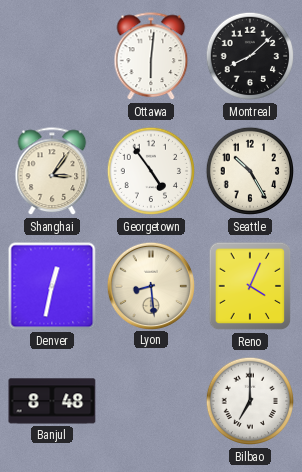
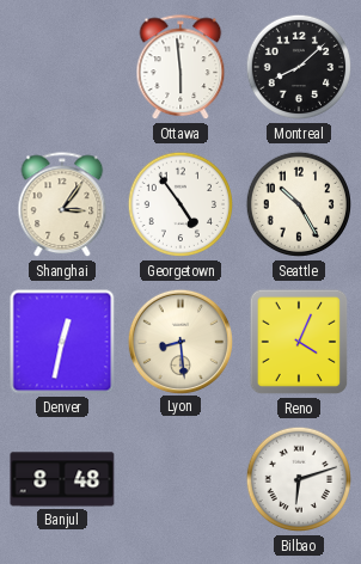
Ottawa: 6:01 -> 5:59 (180, 68)
Bilbao: 7:00 -> 6:12 (299, 479)
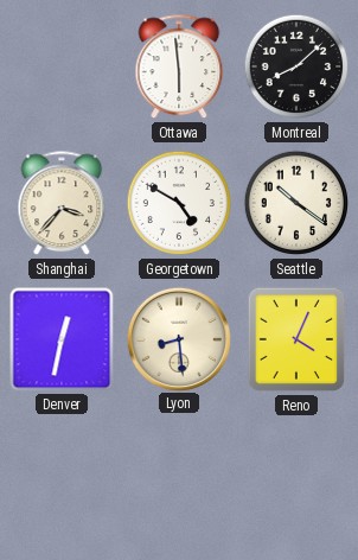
Shanghai: 3:06 -> 3:37 (62, 204)
Georgetown: 4:54 -> 4:50 (179, 203)
Seattle: 10:25 -> 10:21 (296, 203)
Banjul: 8:48 -> none (62, 479)
Bilbao: 6:12 -> none (299, 479)
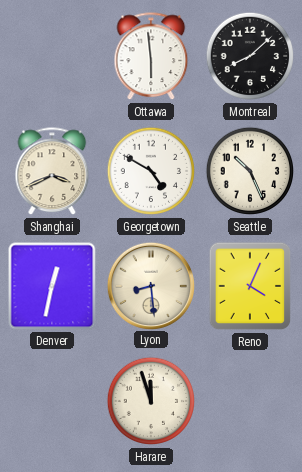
Shanghai: 3:37 -> 3:41 (52, 172)
Seattle: 10:21 -> 10:26 (250, 171)
Harare: none -> 11:57 (151, 401)
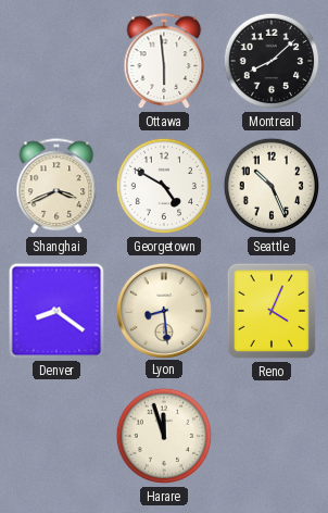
Denver: 12:32 -> 8:21 (56, 311)
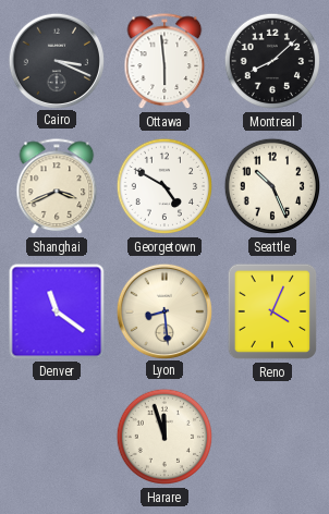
Cairo: none -> 3:19 (56, 60)
Denver: 8:21 -> 11:21 (57, 311)
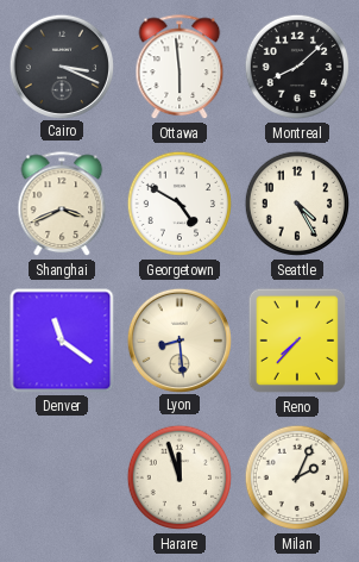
Seattle: 10:26 -> 4:25 (297, 204)
Reno: 4:04 -> 7:37 (297, 341)
Milan: none -> 2:04 (297, 477)
